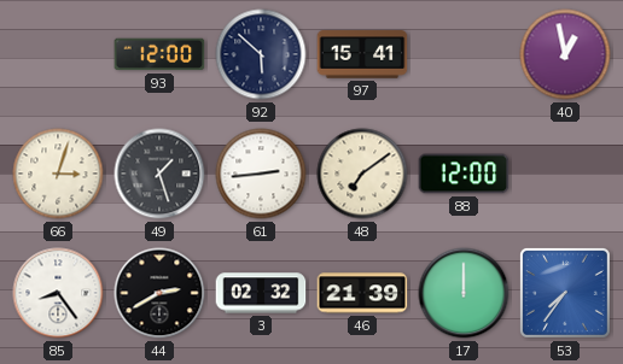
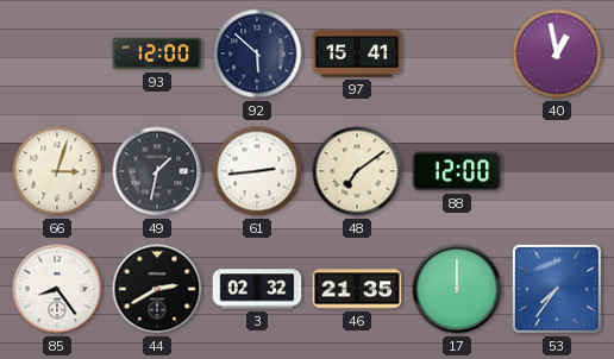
49: 1:27 -> 1:32 (157, 171)
46: 21:39 -> 21:35 (357, 289)
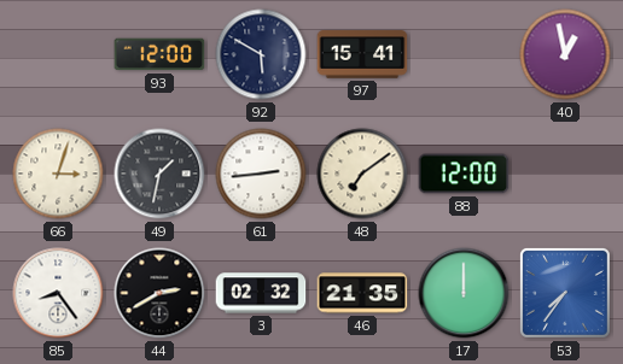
92: 5:52 -> 5:50 (261, 54)
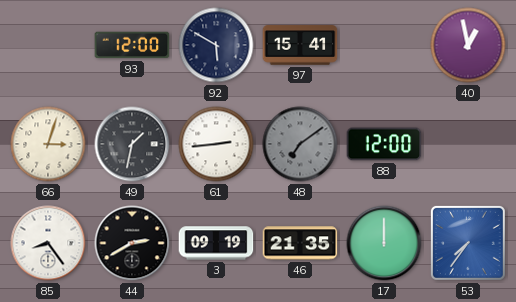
48 dial: cream -> grey (300, 144)
3: 02:32 -> 09:19 (216, 243)
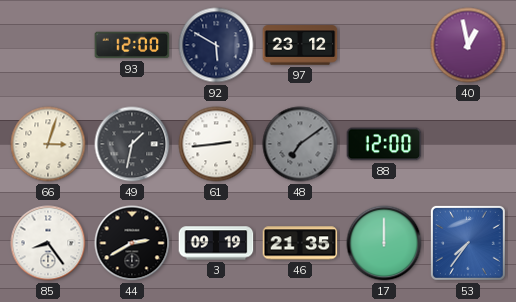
97: 15:41 -> 23:12 (300, 45)
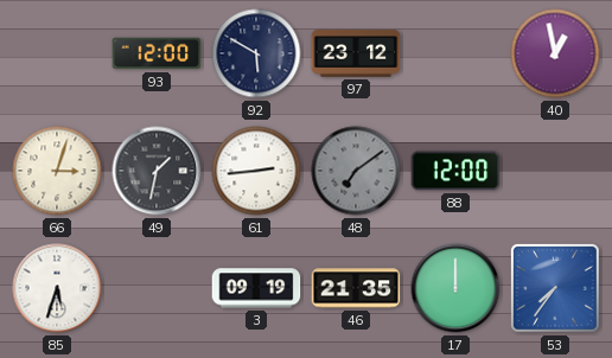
85: 8:24 -> 5:33 (57, 288)
44: 2:40 -> none (132, 243)
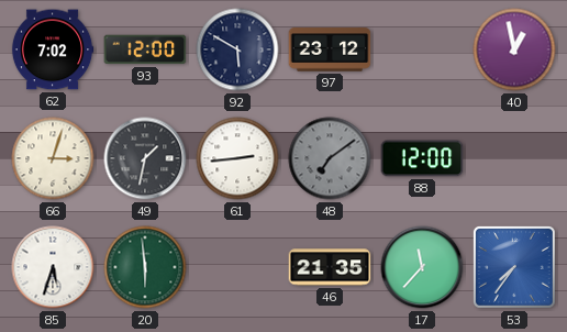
62: none -> 7:02 (53, 49)
20: none -> 5:59 (145, 267)
3: 09:19 -> none (256, 288)
17: 12:00 -> 11:37 (422, 267)
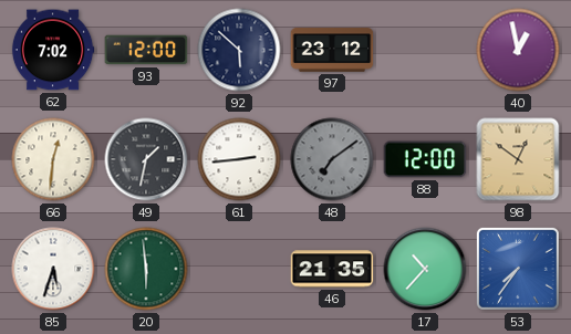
92: 5:50 -> 5:52 (239, 50)
66: 3:03 -> 12:31 (53, 159)
98: none -> 12:51 (518, 159)
17: 11:37 -> 10:37 (425, 269)
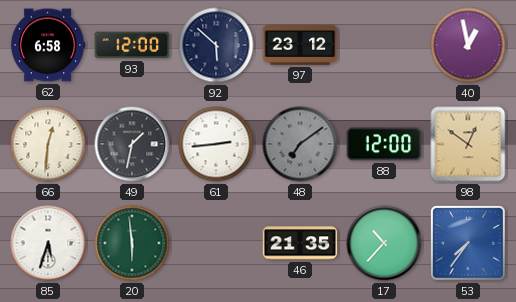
62: 7:02 -> 6:58 (48, 45)
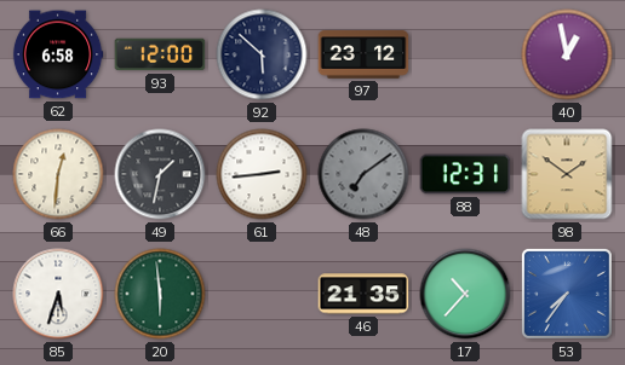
88: 12:00 -> 12:31 (465, 174)
98: 12:51 -> 1:51 (567, 174)
